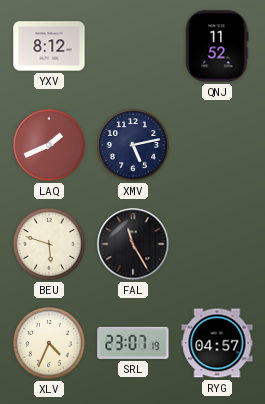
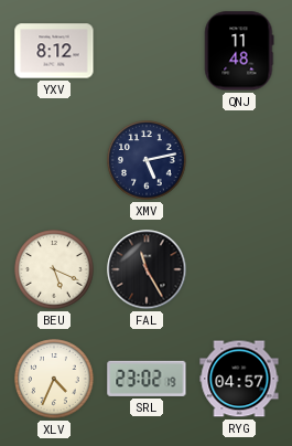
QNJ: 11:52 -> 11:48 (239, 51)
LAQ: 1:41 -> none (49, 145)
BEU: 5:48 -> 5:19 (54, 269)
SRL: 23:07 -> 23:02 (147, 379)
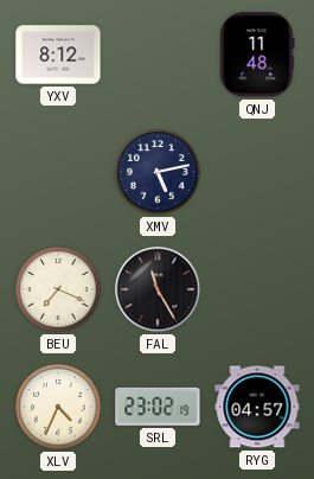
BEU: 5:19 -> 7:19 (58, 289)
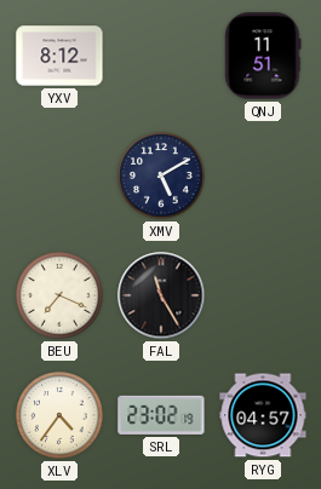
QNJ: 11:48 -> 11:51 (263, 56)
XMV: 5:13 -> 5:10 (161, 176)
XLV: 4:34 -> 4:36 (59, 415)
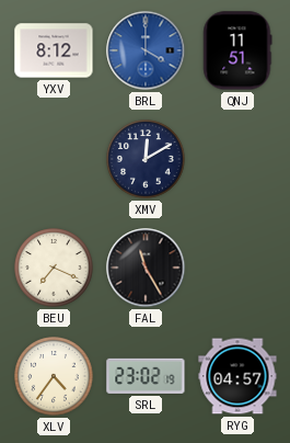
BRL: none -> 4:00 (146, 50)
XMV: 5:10 -> 12:10 (146, 159)
